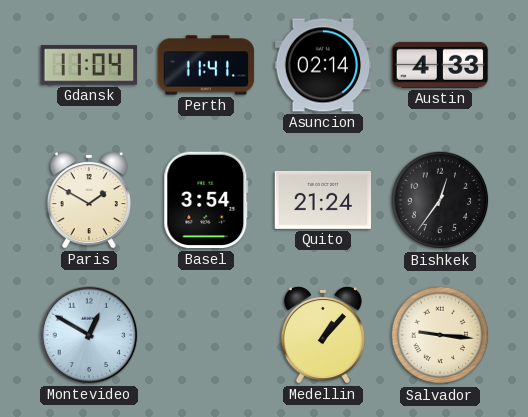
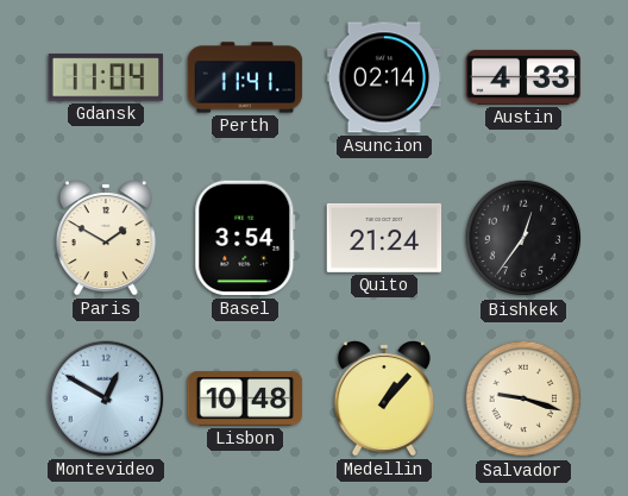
Lisbon: none -> 10:48 (245, 398)
Salvador: 9:16 -> 9:18 (523, 398)
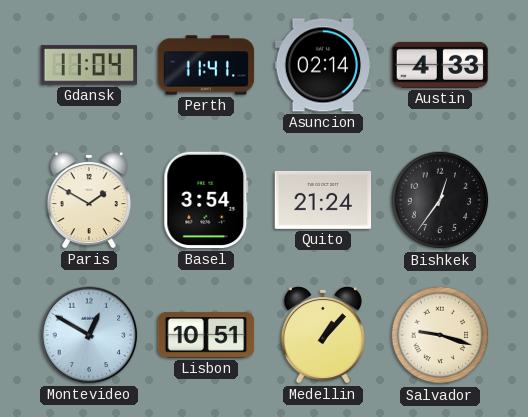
Lisbon: 10:48 -> 10:51 (206, 335)
